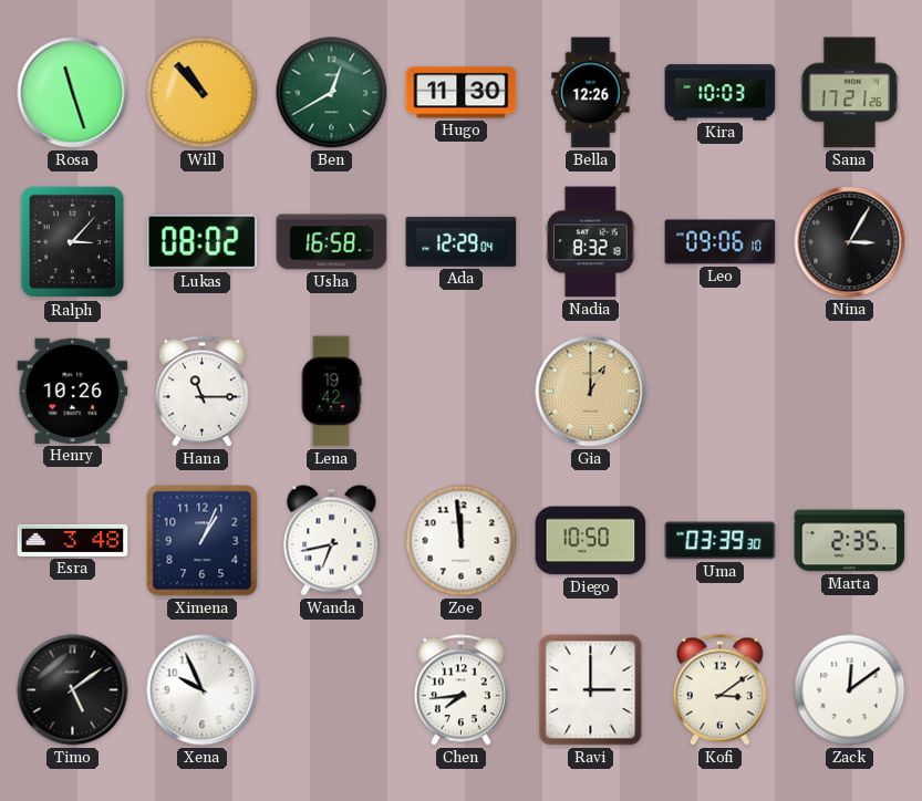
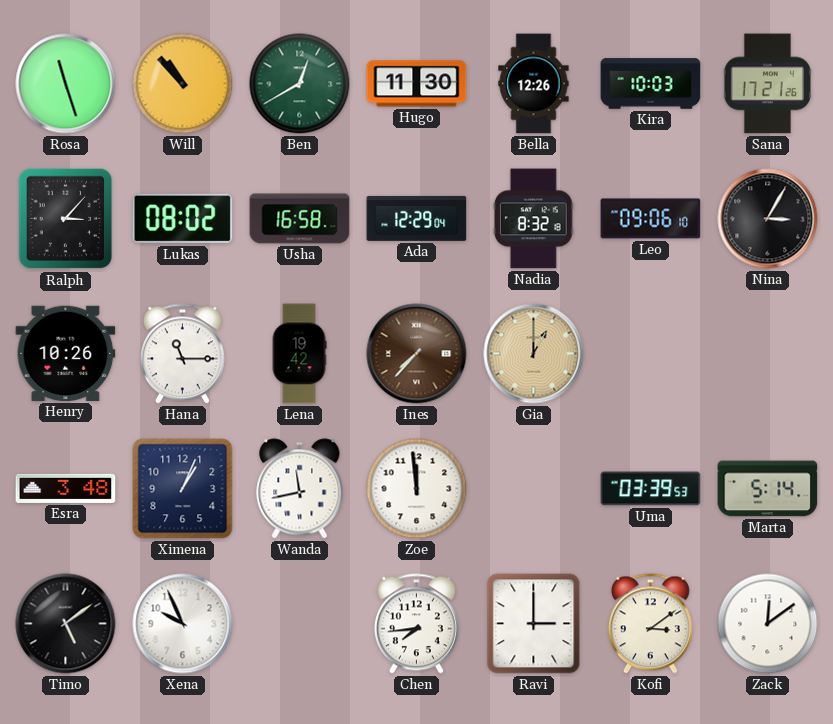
Ines: none -> 7:37 (417, 354)
Wanda: 6:43 -> 11:43 (300, 489)
Diego: 10:50 -> none (591, 541)
Uma: 03:39:30 -> 03:39:53 (651, 489)
Marta: 2:35 -> 5:14 (768, 489)
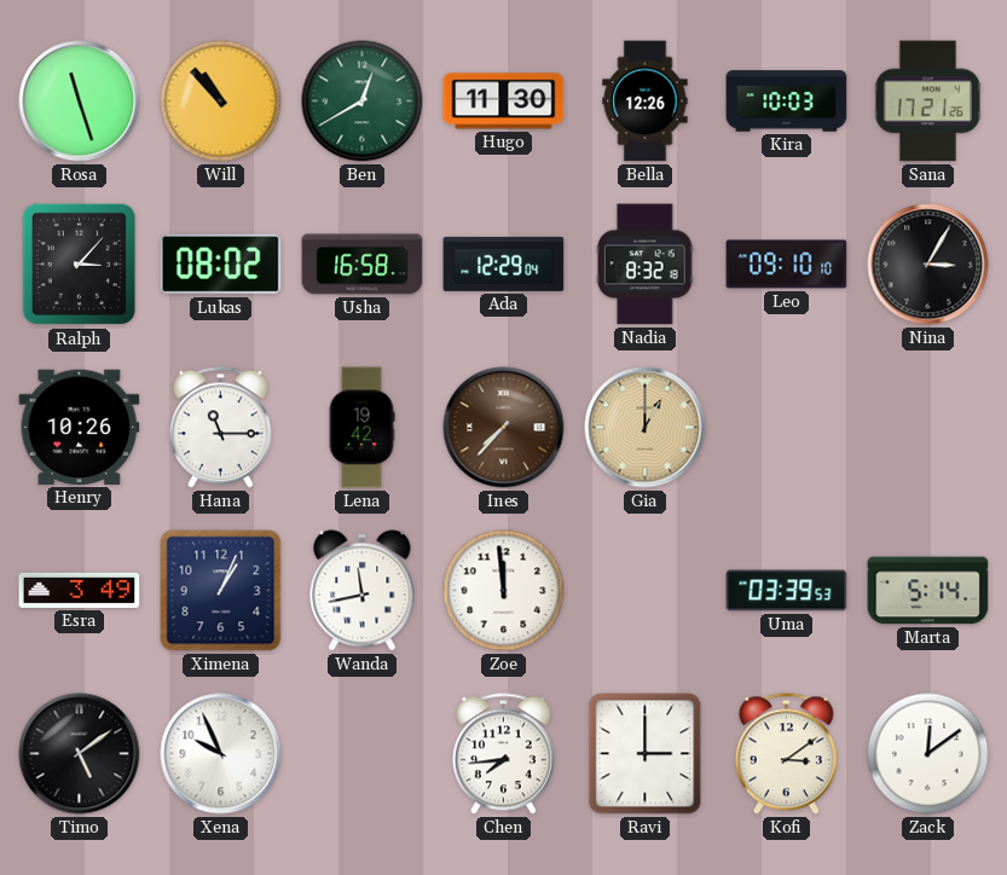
Leo: 09:06 -> 09:10 (787, 265)
Esra: 3:48 -> 3:49 (80, 590)
